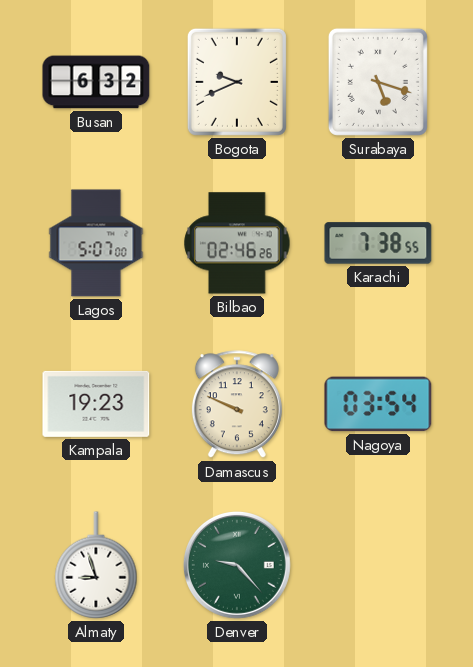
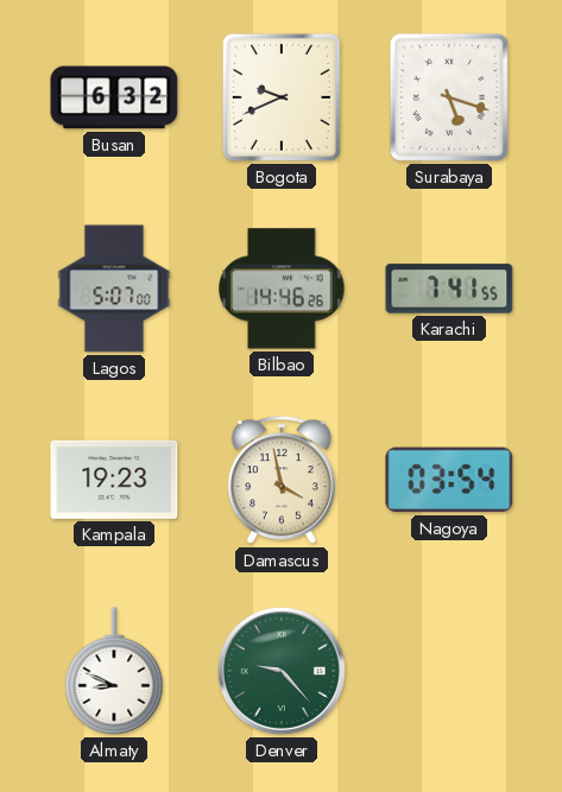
Bilbao: 02:46 -> 14:46 (282, 289)
Karachi: 7:38 -> 7:41 (449, 289)
Damascus: 9:49 -> 3:58 (282, 481)
Almaty: 8:57 -> 8:49 (114, 671)
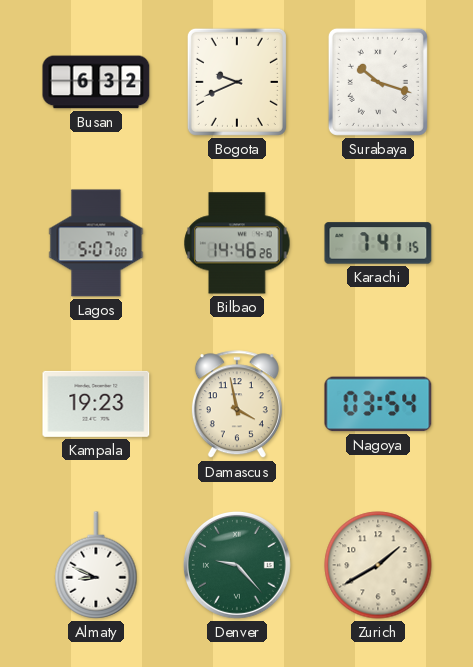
Surabaya: 5:18 -> 10:18 (378, 82)
Karachi: 7:41:55 -> 7:41:15 (378, 243)
Zurich: none -> 1:40 (378, 565)
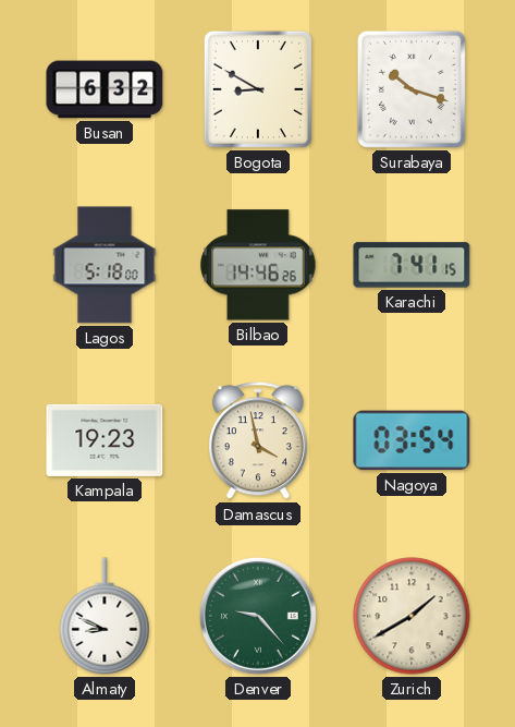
Bogota: 9:41 -> 8:50 (258, 89)
Lagos: 5:07 -> 5:18 (105, 265)
